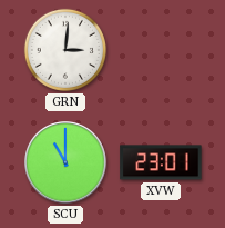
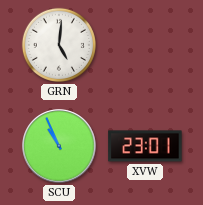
GRN: 3:01 -> 5:01 (59, 45)
SCU: 11:00 -> 10:56 (59, 146)
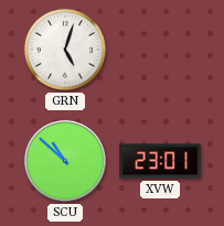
GRN: 5:01 -> 5:03 (65, 50)
SCU: 10:56 -> 10:52 (65, 161)
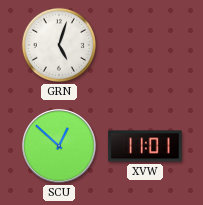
SCU: 10:52 -> 12:52 (59, 146)
XVW: 23:01 -> 11:01 (145, 146)
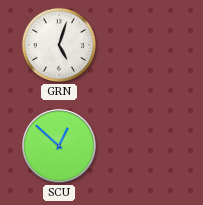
XVW: 11:01 -> none (145, 146)
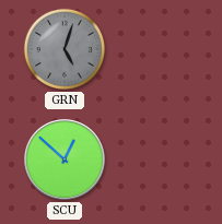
GRN dial: white -> grey (65, 49)
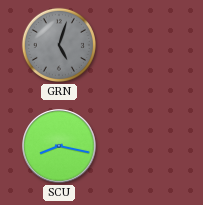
SCU: 12:52 -> 8:17 (59, 146)
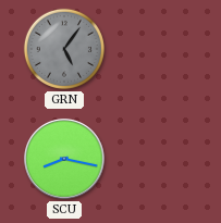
GRN: 5:03 -> 5:06 (64, 49)
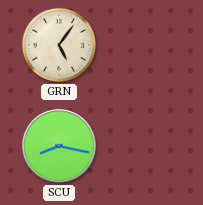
GRN dial: grey -> cream (59, 45)
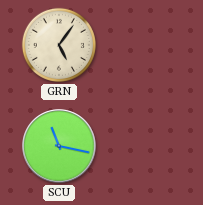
SCU: 8:17 -> 11:17 (59, 146)
